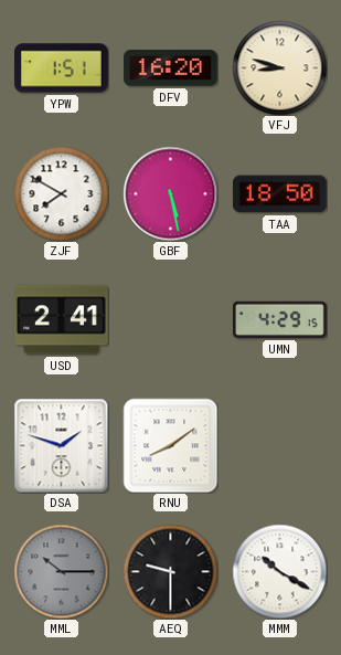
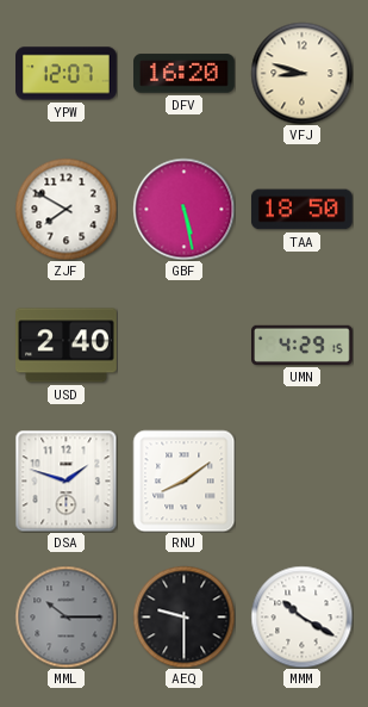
YPW: 1:51 -> 12:07 (67, 74)
USD: 2:41 -> 2:40 (67, 346)
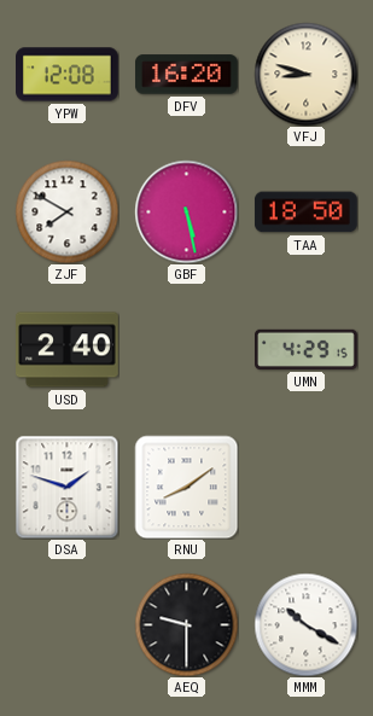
YPW: 12:07 -> 12:08 (68, 75)
MML: 10:15 -> none (66, 616)
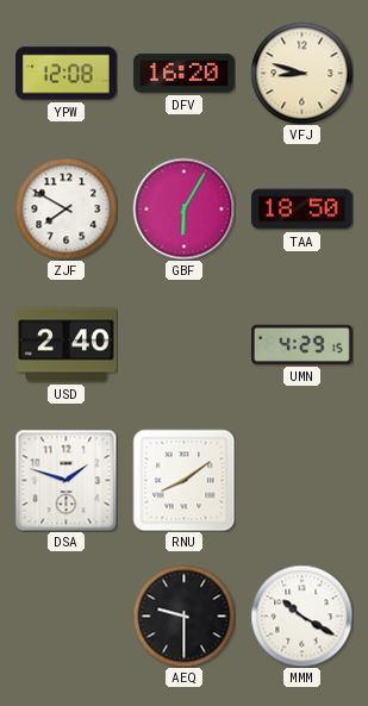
GBF: 5:28 -> 6:05 (183, 208)
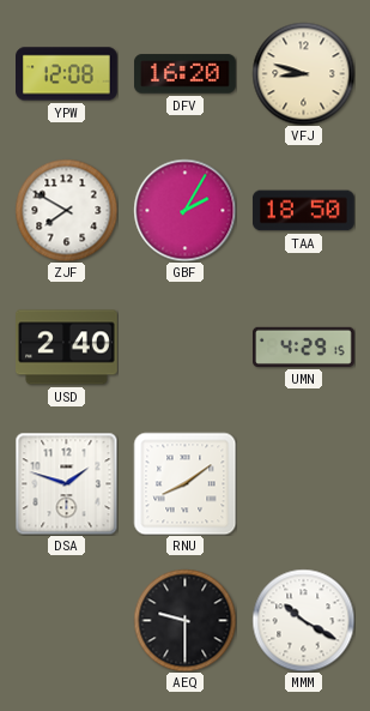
GBF: 6:05 -> 2:05 (184, 210)
